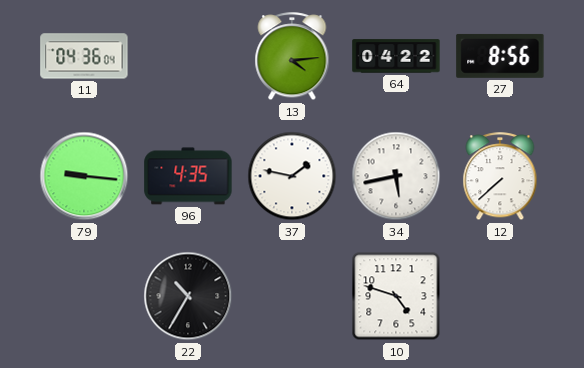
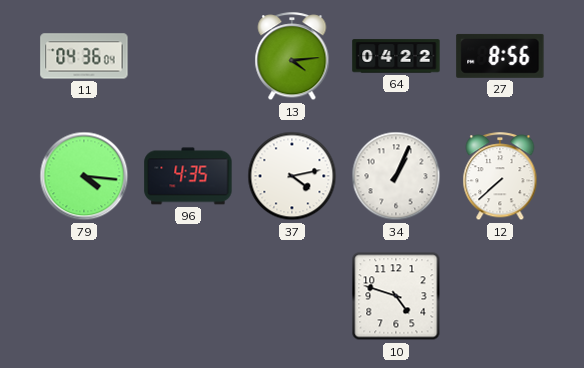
79: 9:16 -> 4:16 (84, 176)
37: 1:47 -> 4:13 (292, 176)
34: 5:43 -> 1:04 (396, 176)
22: 10:35 -> none (188, 296)
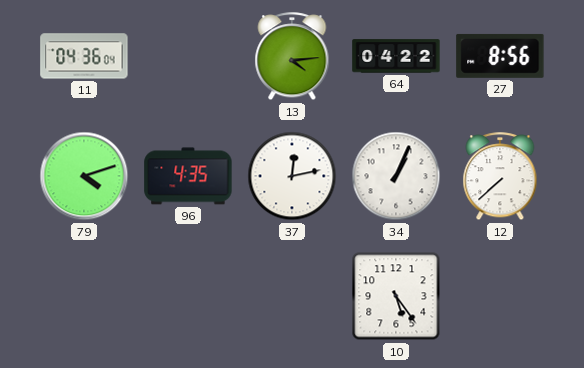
79: 4:16 -> 4:12 (84, 176)
37: 4:13 -> 12:13 (292, 176)
10: 4:48 -> 5:24 (396, 296)
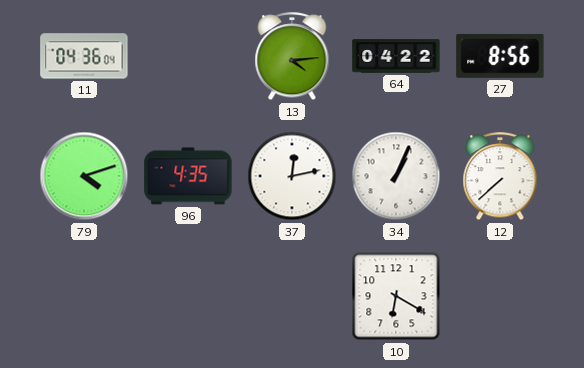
10: 5:24 -> 6:20 (396, 296)
